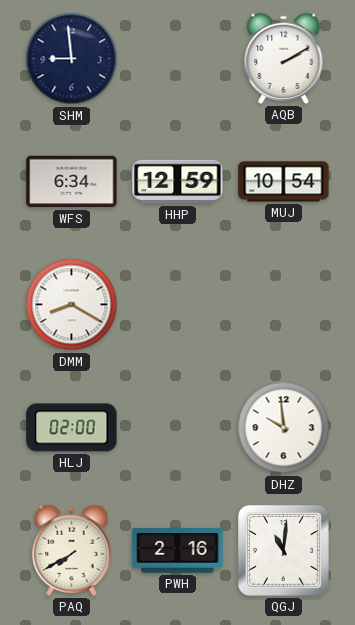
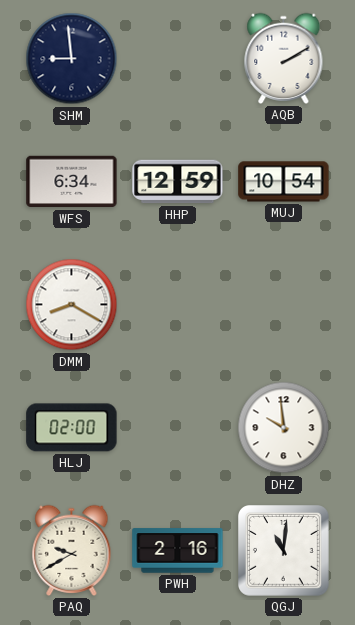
PAQ: 7:40 -> 9:40 (72, 550)
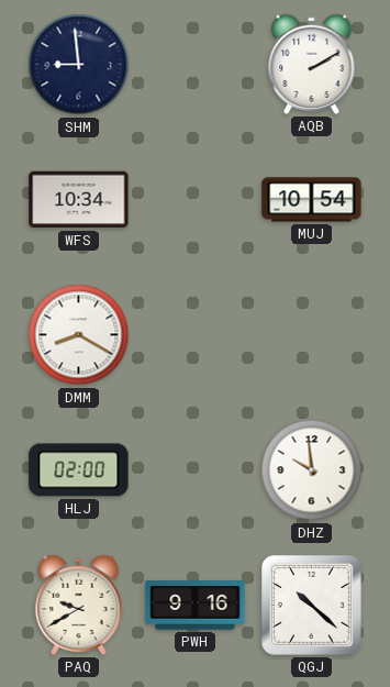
WFS: 6:34 -> 10:34 (79, 200)
HHP: 12:59 -> none (178, 182)
PWH: 2:16 -> 9:16 (196, 606)
QGJ: 11:01 -> 10:22 (312, 606)
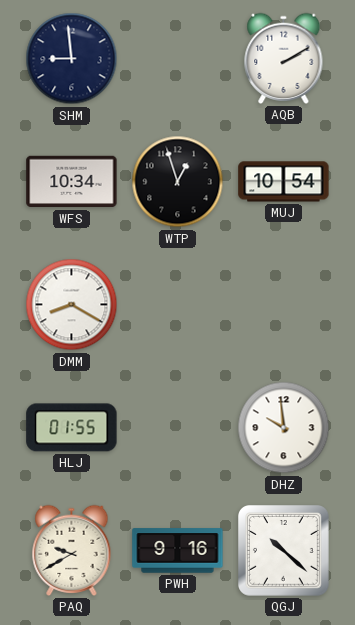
WTP: none -> 12:57 (178, 182)
HLJ: 02:00 -> 01:55 (72, 428)
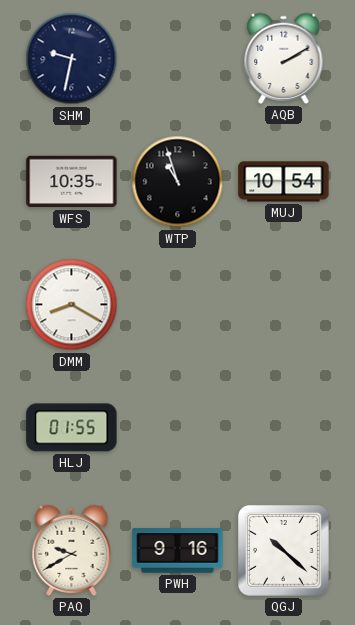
SHM: 8:59 -> 9:32 (72, 59)
WFS: 10:34 -> 10:35 (72, 182)
WTP: 12:57 -> 10:57 (178, 182)
DHZ: 9:59 -> none (284, 428)
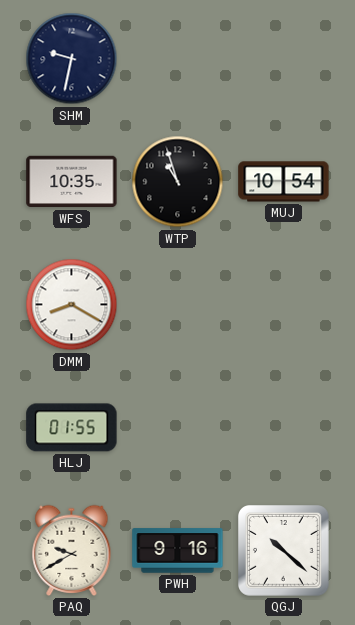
AQB: 2:10 -> none (284, 58)
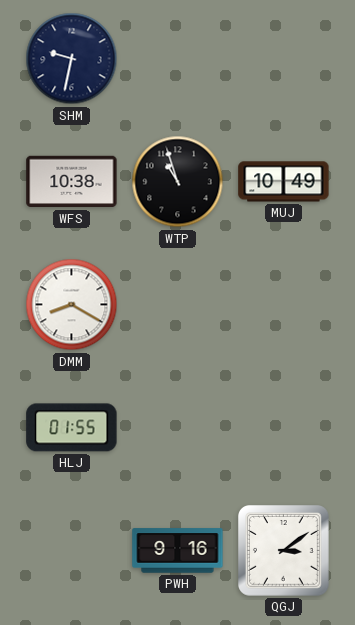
WFS: 10:35 -> 10:38 (72, 182)
MUJ: 10:54 -> 10:49 (284, 182)
PAQ: 9:40 -> none (72, 550)
QGJ: 10:22 -> 3:09 (284, 551)
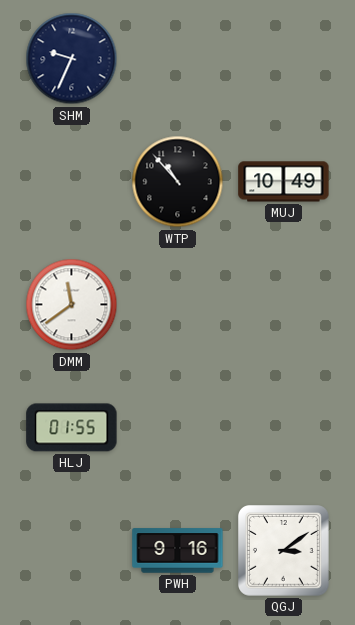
SHM: 9:32 -> 9:34 (72, 59)
WFS: 10:38 -> none (72, 182)
WTP: 10:57 -> 10:53 (178, 182)
DMM: 8:20 -> 11:39 (72, 305)
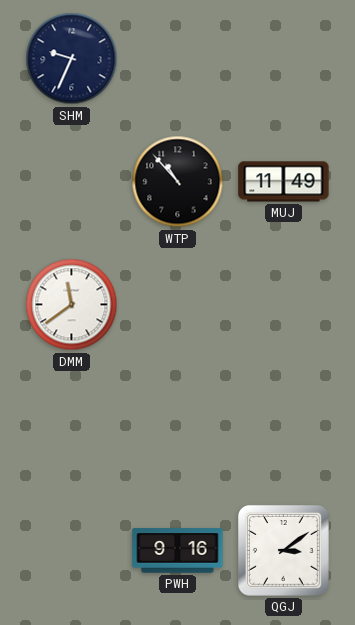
MUJ: 10:49 -> 11:49 (284, 182)
HLJ: 01:55 -> none (72, 428)
